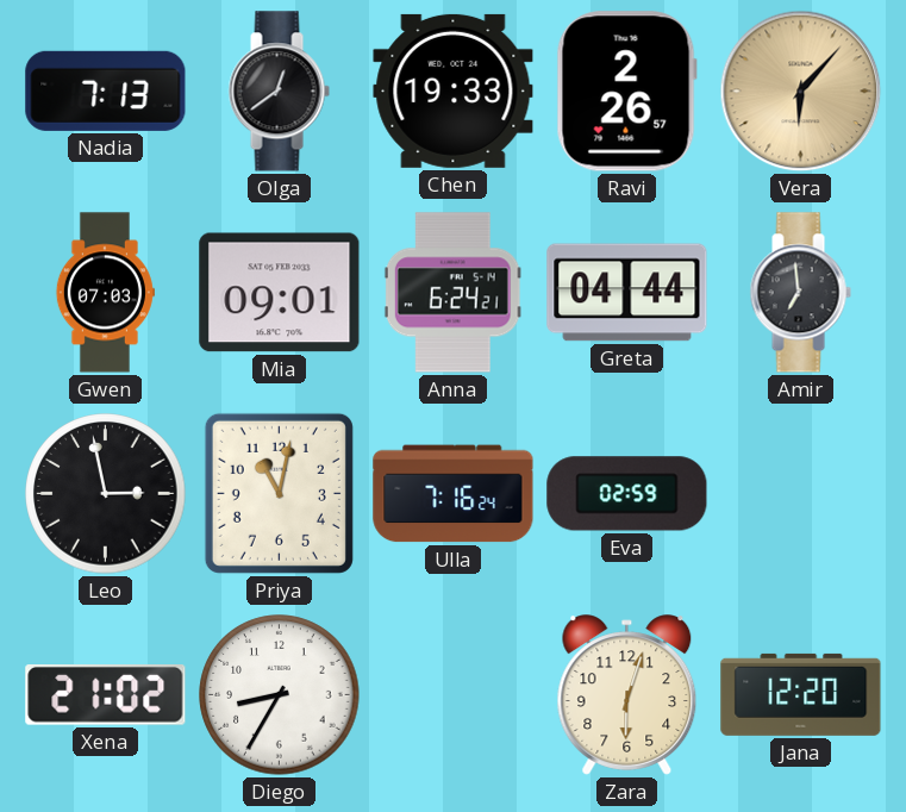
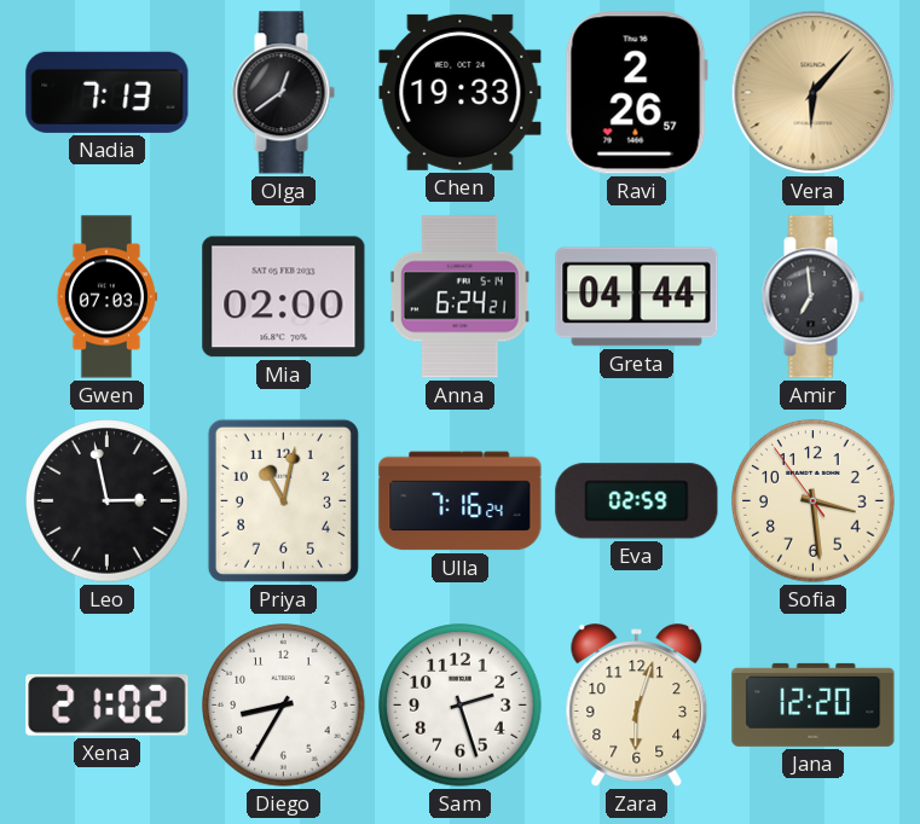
Mia: 09:01 -> 02:00 (284, 297)
Sofia: none -> 3:28 (814, 501)
Sam: none -> 2:27 (461, 706)
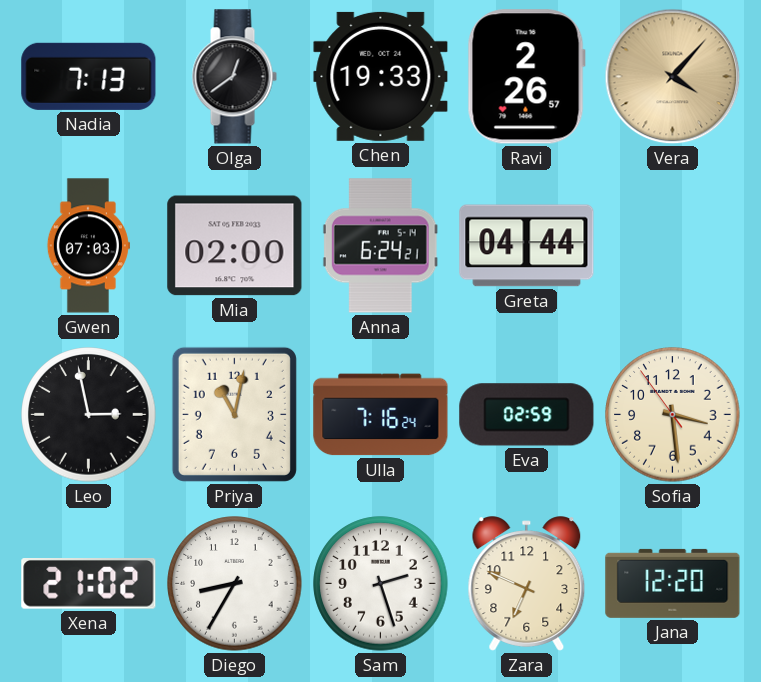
Vera: 6:07 -> 4:07 (673, 77)
Amir: 6:59 -> none (812, 297)
Zara: 6:03 -> 6:49 (527, 584)
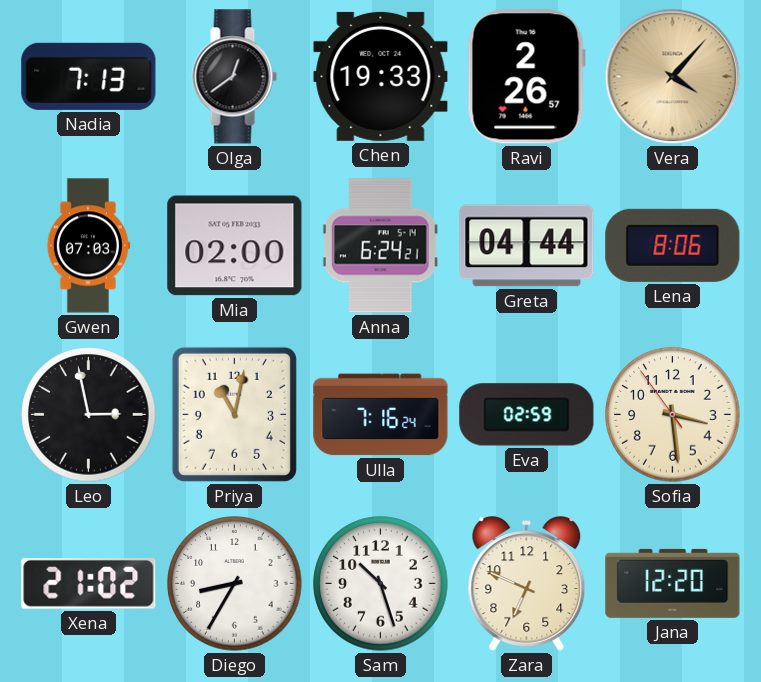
Lena: none -> 8:06 (673, 245)
Sam: 2:27 -> 10:27 (381, 584)
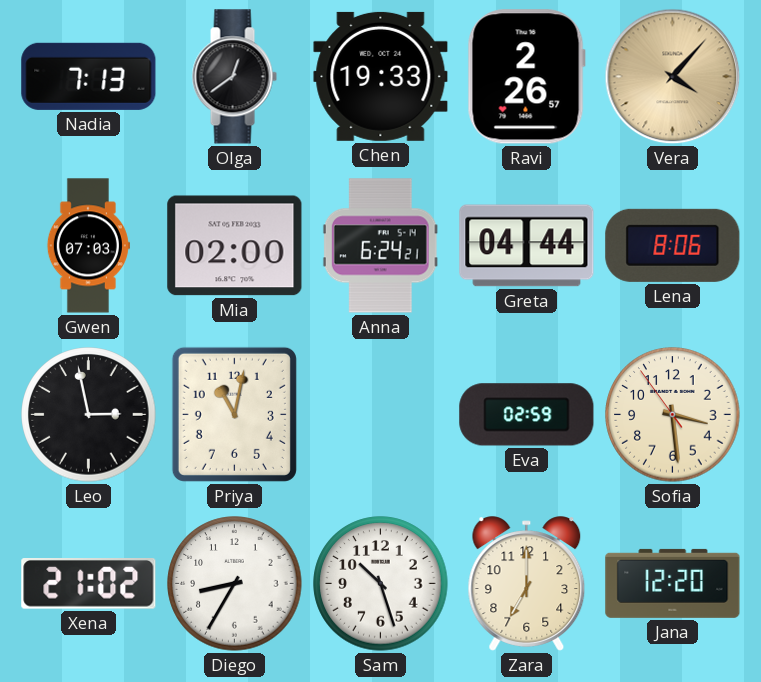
Ulla: 7:16 -> none (381, 415)
Zara: 6:49 -> 7:00 (527, 584)
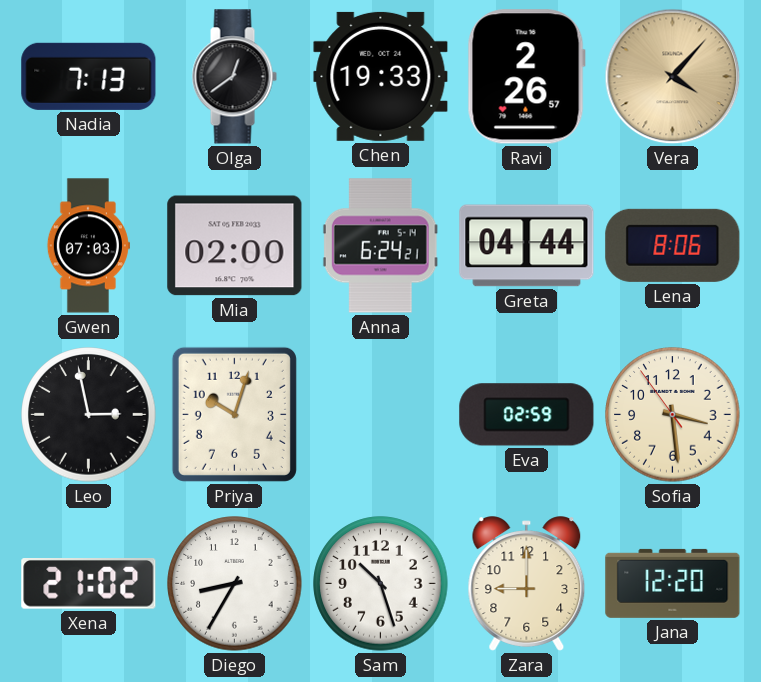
Priya: 11:02 -> 10:03 (234, 414)
Zara: 7:00 -> 9:00 (527, 584)
